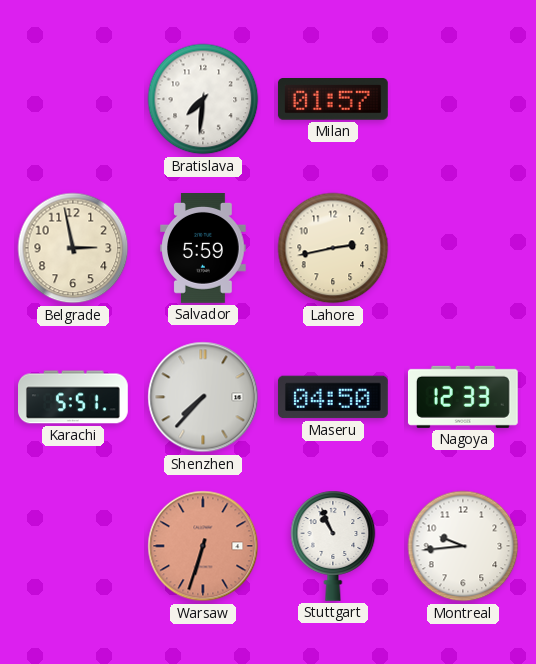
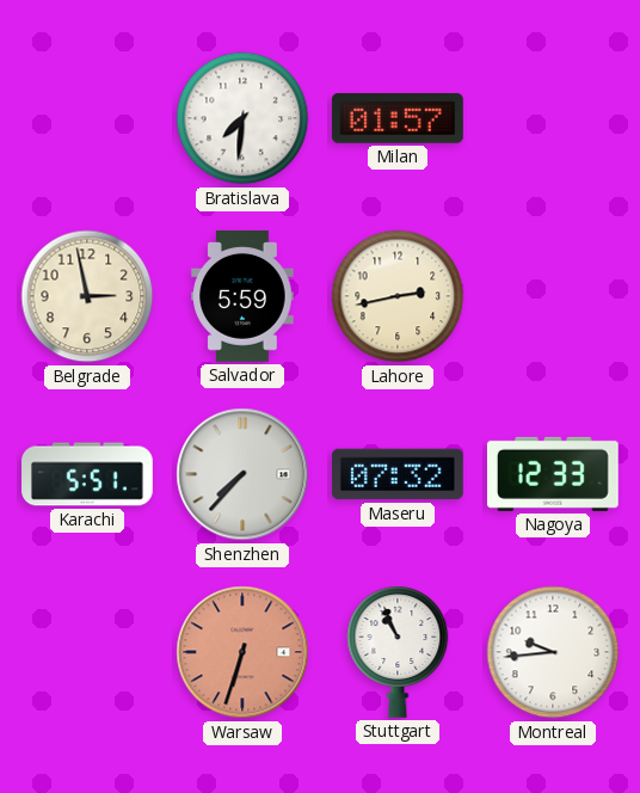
Maseru: 04:50 -> 07:32 (398, 474)
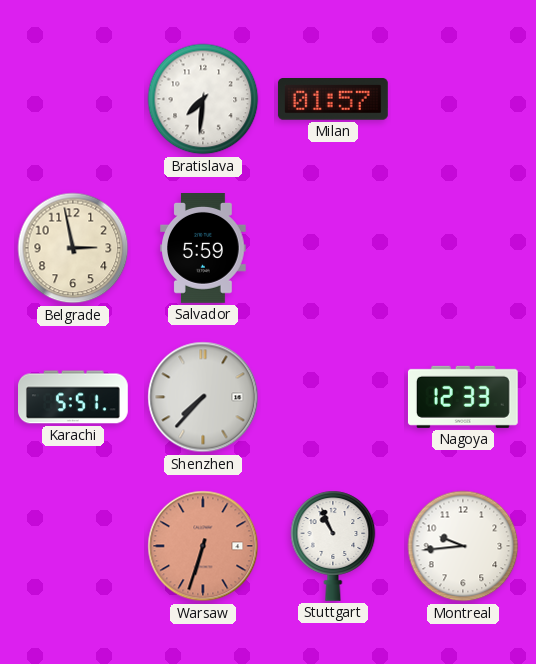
Lahore: 2:43 -> none (398, 296)
Maseru: 07:32 -> none (398, 474)
